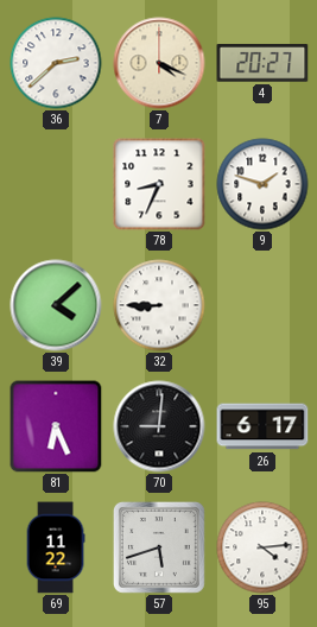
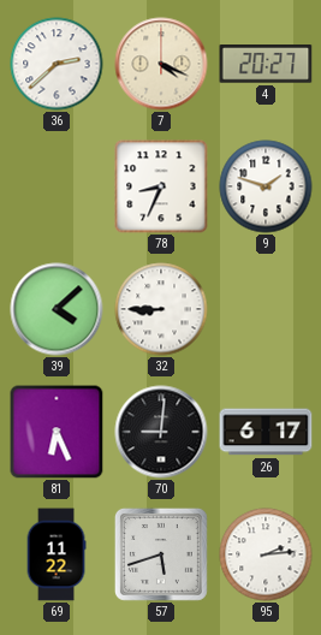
95: 4:14 -> 2:14 (266, 554)
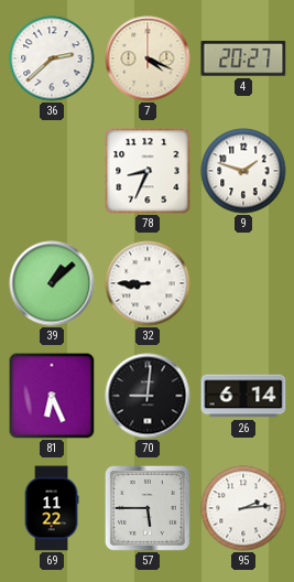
39: 4:08 -> 1:08 (52, 283)
26: 6:17 -> 6:14 (243, 396)
57: 5:42 -> 5:45 (148, 508)
